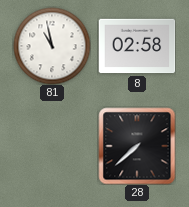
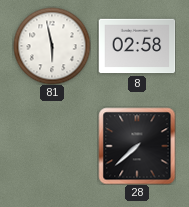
81: 10:58 -> 5:58 (52, 46)
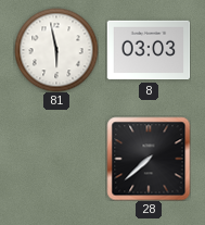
8: 02:58 -> 03:03 (149, 50)
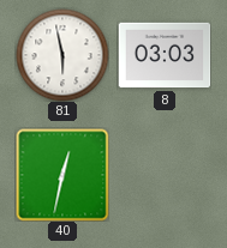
40: none -> 12:32 (62, 175)
28: 7:38 -> none (149, 159)
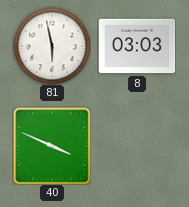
40: 12:32 -> 3:49 (52, 146)
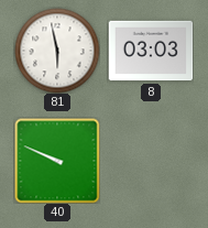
40: 3:49 -> 9:49 (57, 161)
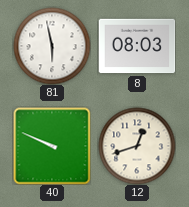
8: 03:03 -> 08:03 (137, 46)
12: none -> 12:42 (137, 146)
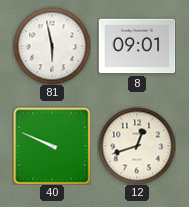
8: 08:03 -> 09:01 (137, 46)
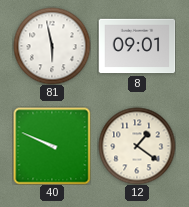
12: 12:42 -> 1:21 (137, 146)
